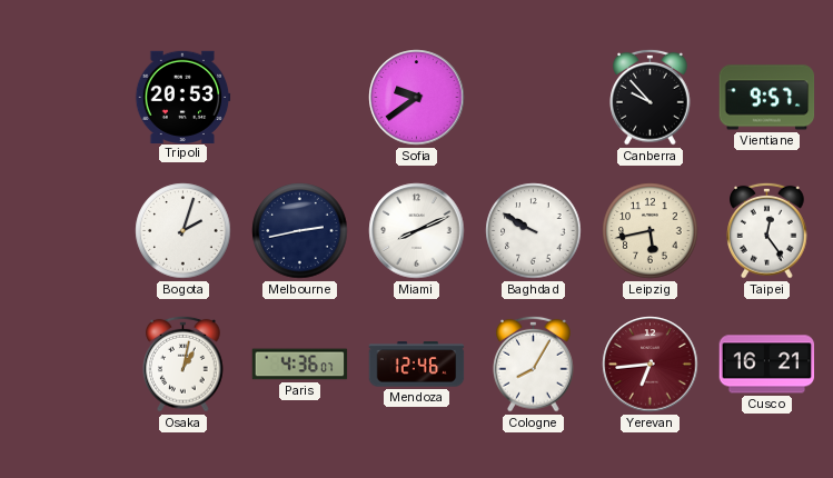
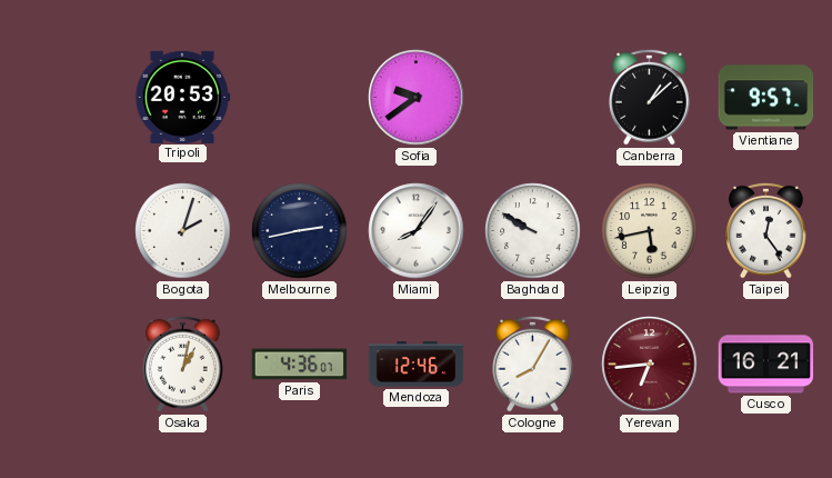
Canberra: 9:53 -> 1:08 (650, 97)
Miami: 8:11 -> 8:06 (417, 231)
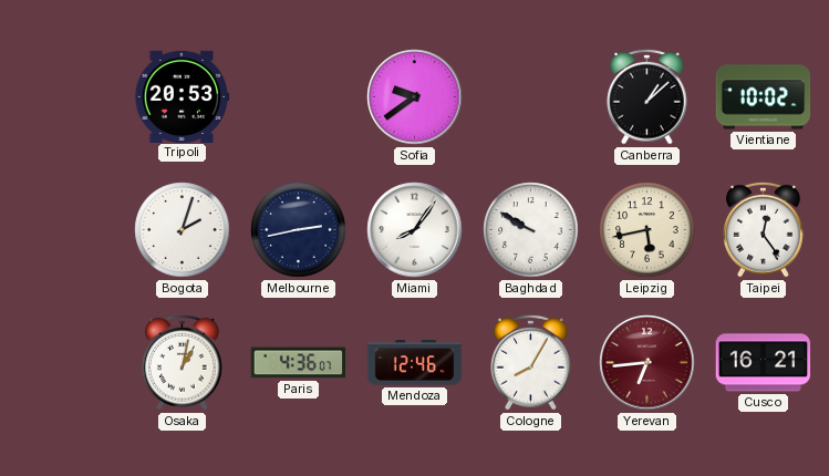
Vientiane: 9:57 -> 10:02 (764, 97)
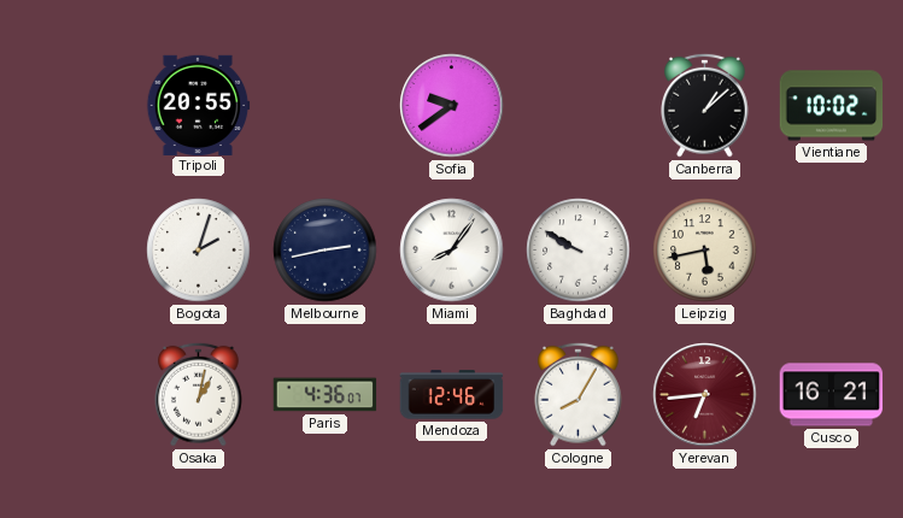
Tripoli: 20:53 -> 20:55 (198, 105)
Taipei: 12:24 -> none (764, 229)
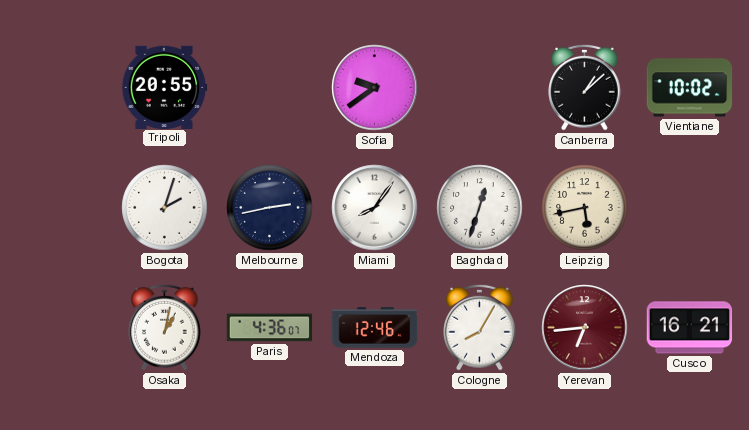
Baghdad: 9:50 -> 12:33 (480, 208)
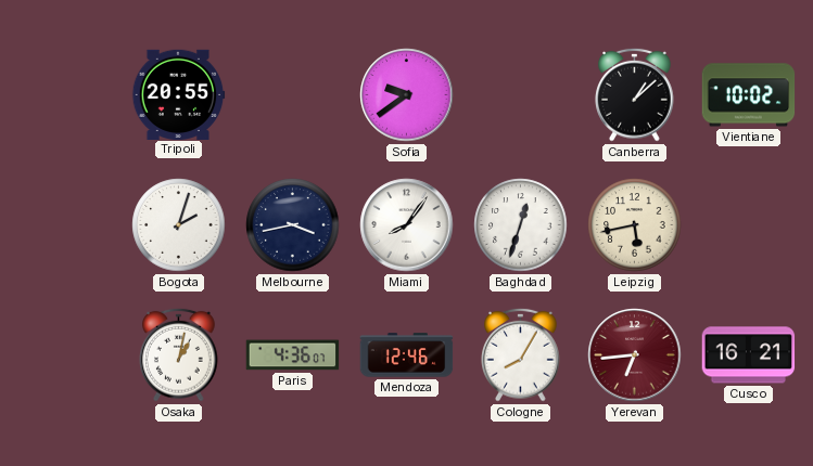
Melbourne: 2:43 -> 3:43 (293, 225)
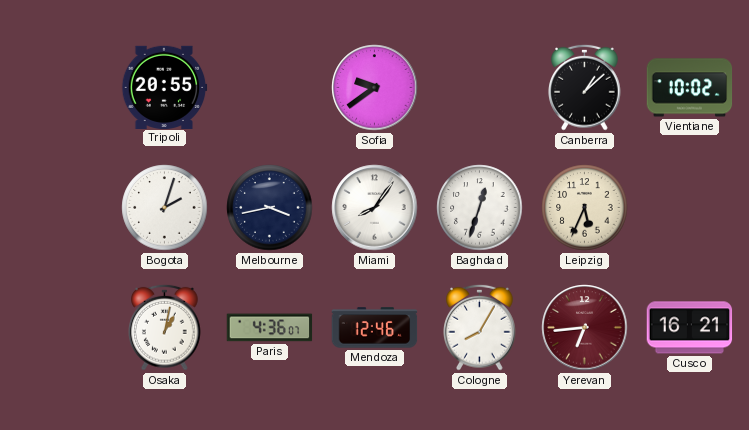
Leipzig: 5:43 -> 5:34 (585, 208)
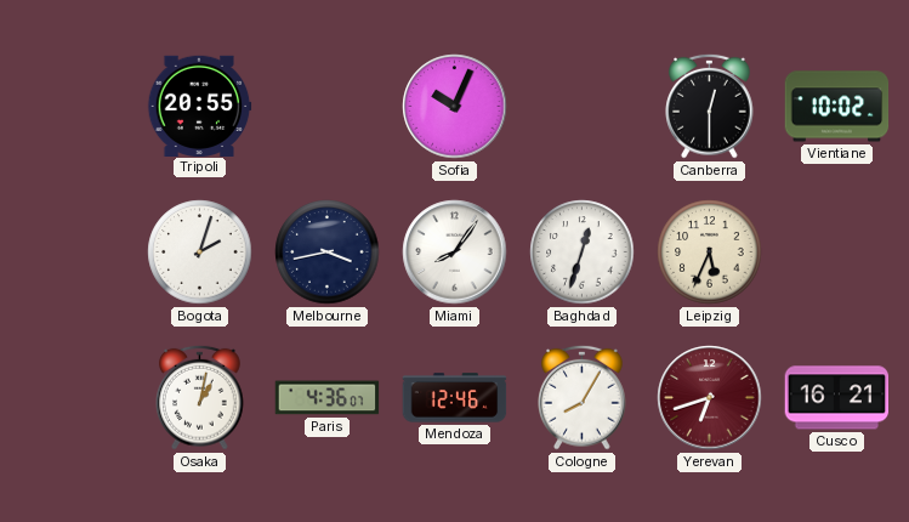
Sofia: 9:39 -> 10:04 (455, 107)
Canberra: 1:08 -> 12:30 (710, 106)
Yerevan: 6:44 -> 6:42 (710, 398)
